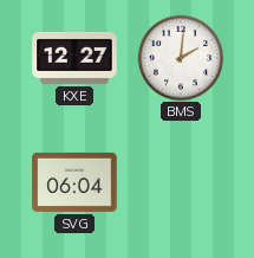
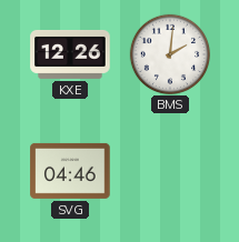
KXE: 12:27 -> 12:26 (70, 54)
SVG: 06:04 -> 04:46 (70, 171)
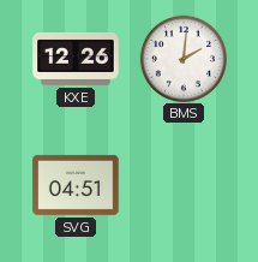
SVG: 04:46 -> 04:51 (76, 185)
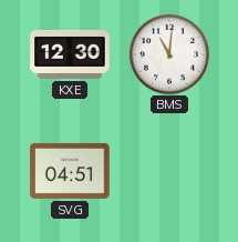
KXE: 12:26 -> 12:30 (70, 54)
BMS: 2:01 -> 11:01 (168, 53)
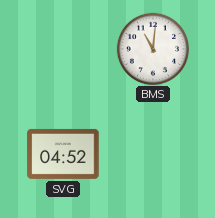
KXE: 12:30 -> none (70, 54)
SVG: 04:51 -> 04:52 (63, 154)
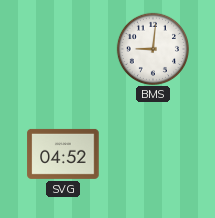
BMS: 11:01 -> 9:01 (152, 48)
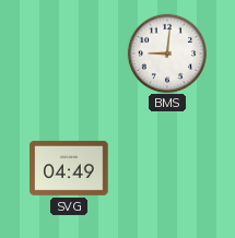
SVG: 04:52 -> 04:49 (69, 168)
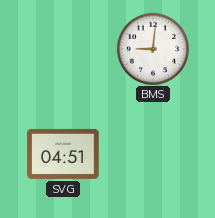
SVG: 04:49 -> 04:51 (63, 154)
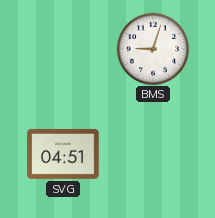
BMS: 9:01 -> 9:03 (152, 48)
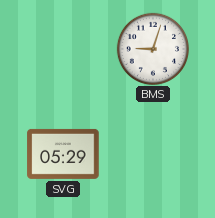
SVG: 04:51 -> 05:29 (63, 154)
